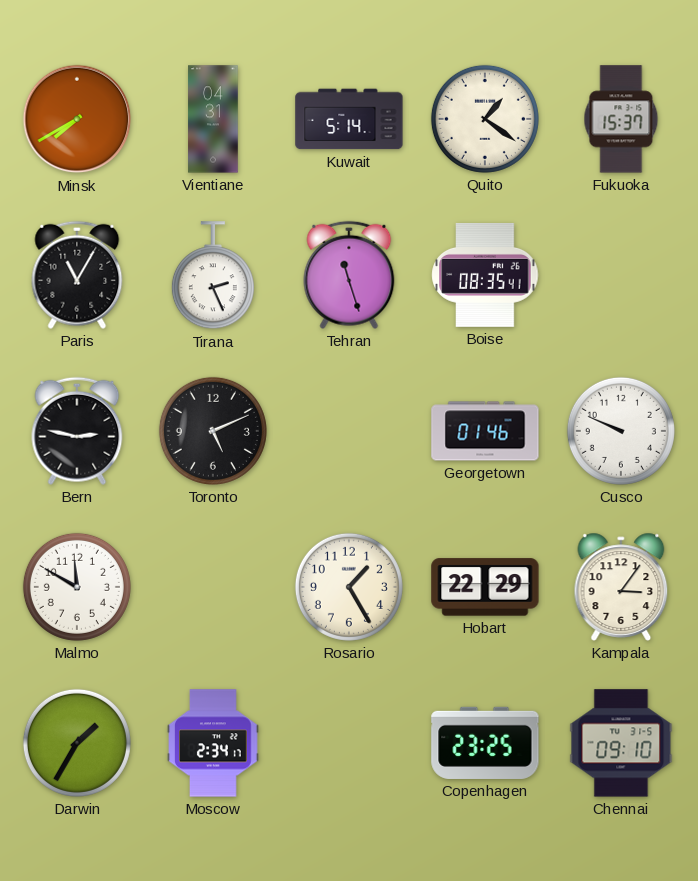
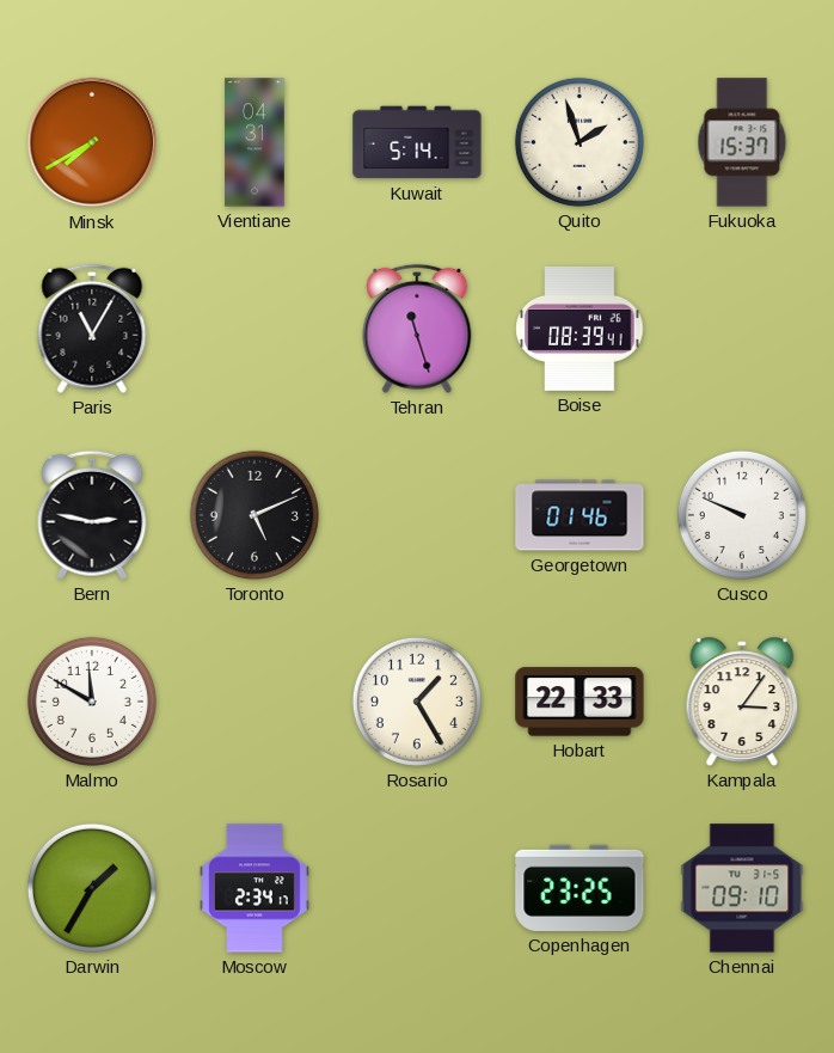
Quito: 1:21 -> 1:57 (579, 142)
Tirana: 2:26 -> none (213, 276)
Boise: 08:35 -> 08:39 (579, 329)
Hobart: 22:29 -> 22:33 (579, 702)
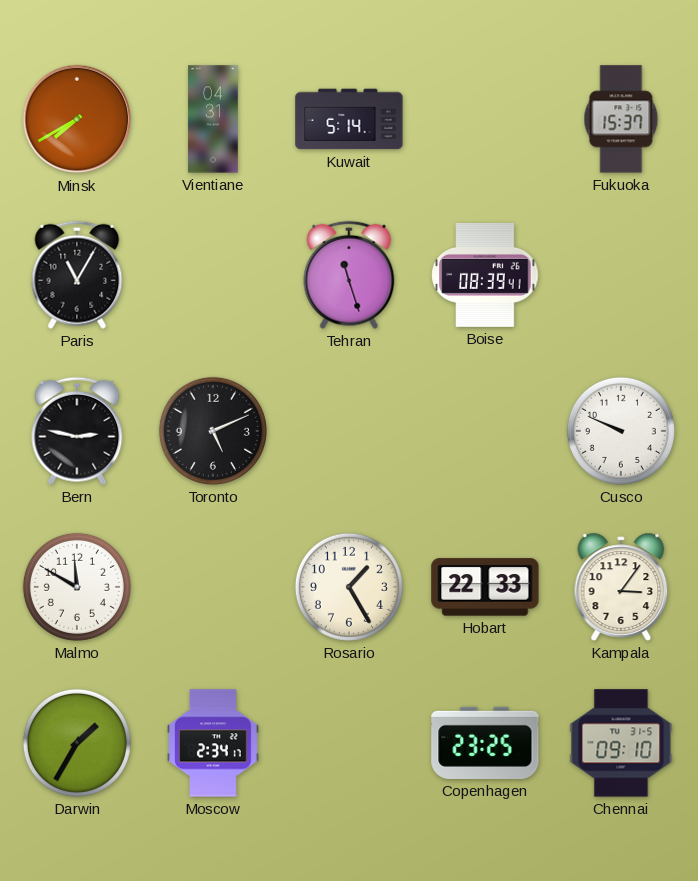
Quito: 1:57 -> none (579, 142)
Georgetown: 01:46 -> none (579, 515)
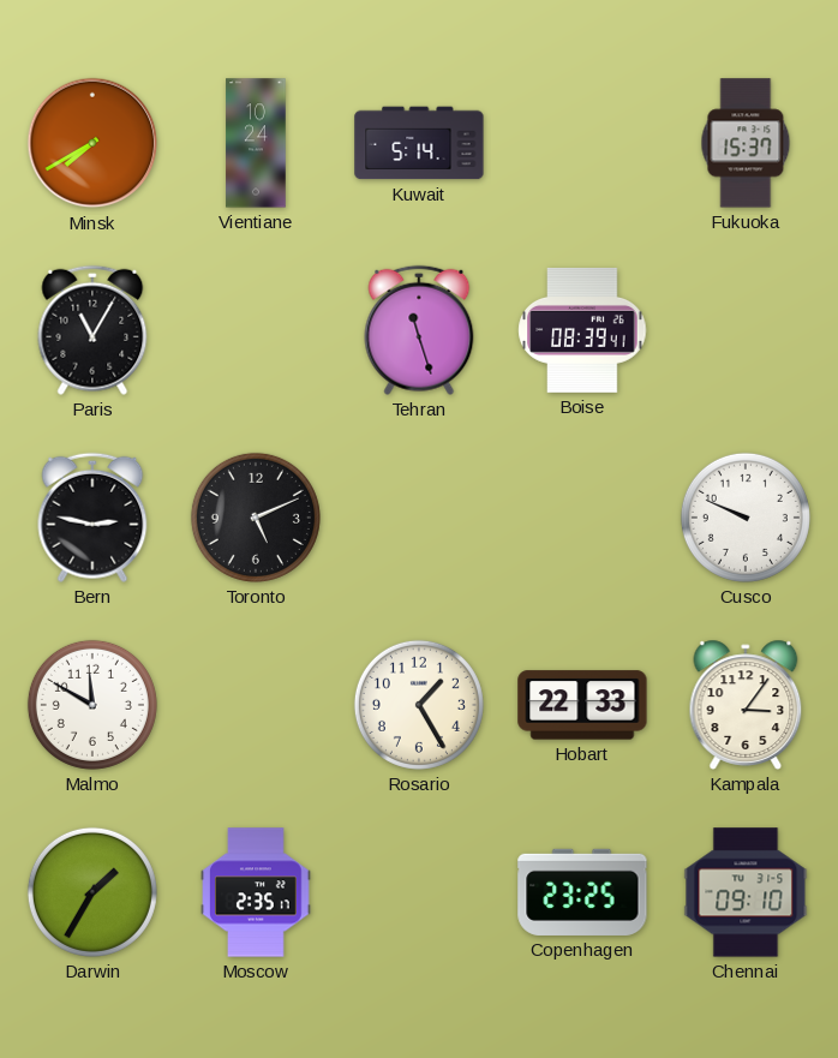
Vientiane: 04:31 -> 10:24 (256, 143)
Moscow: 2:34 -> 2:35 (256, 892)
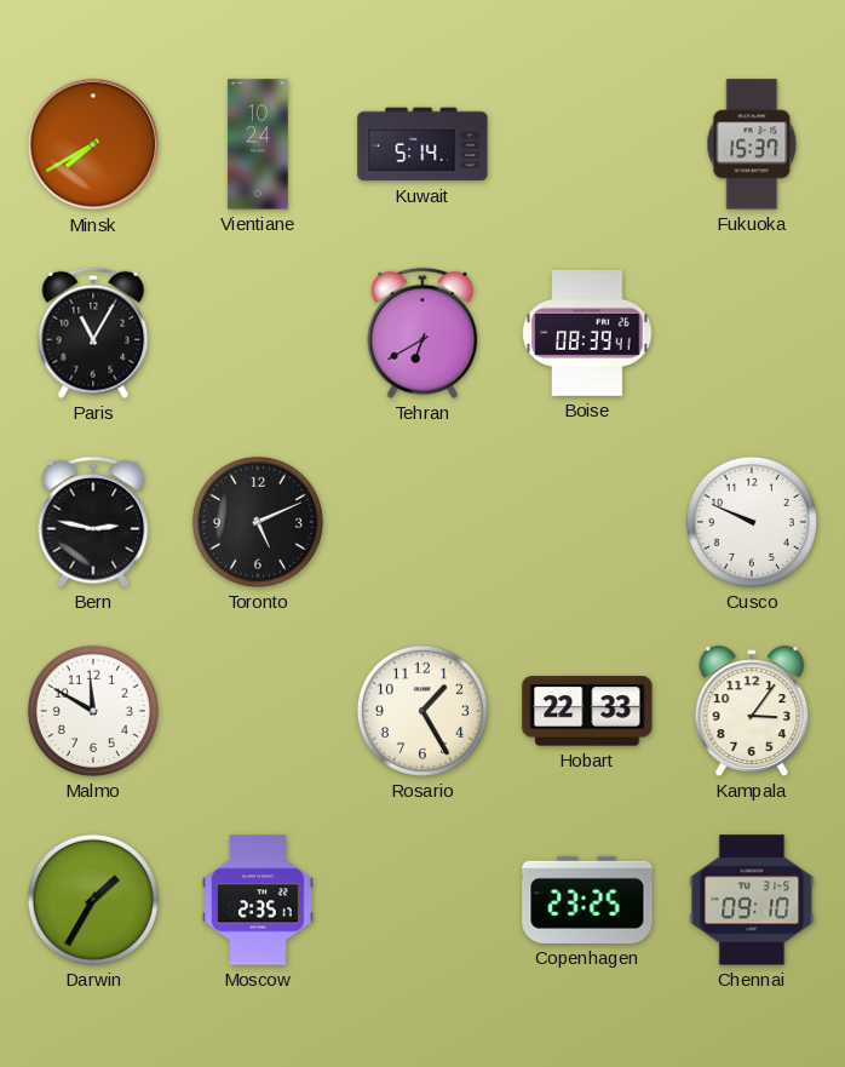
Tehran: 11:27 -> 6:40 (422, 333)
